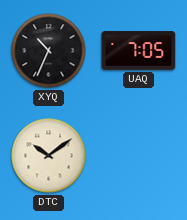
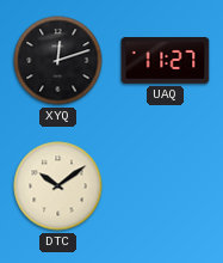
XYQ: 10:34 -> 12:12 (58, 61)
UAQ: 7:05 -> 11:27 (166, 61)
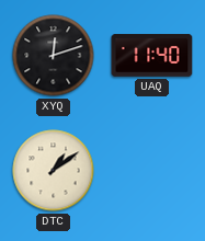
UAQ: 11:27 -> 11:40 (152, 56)
DTC: 10:09 -> 1:09 (54, 171)
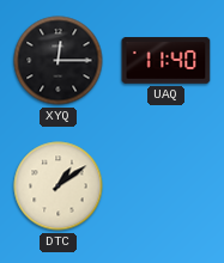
XYQ: 12:12 -> 12:15 (59, 61)
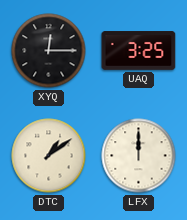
UAQ: 11:40 -> 3:25 (139, 51)
LFX: none -> 12:00 (139, 156)
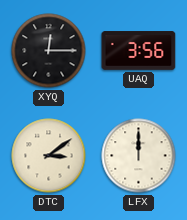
UAQ: 3:25 -> 3:56 (139, 51)
DTC: 1:09 -> 3:09 (49, 156)
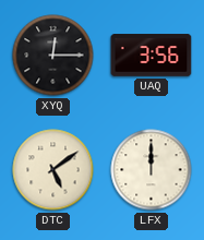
DTC: 3:09 -> 5:09 (53, 170)
